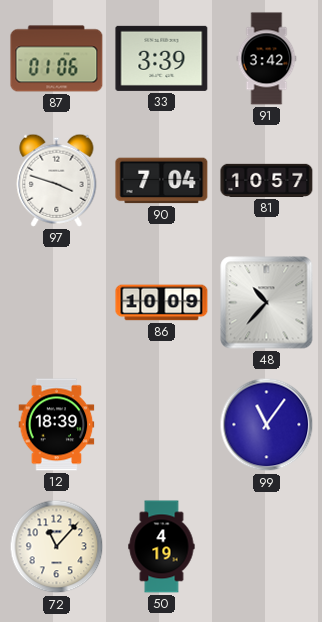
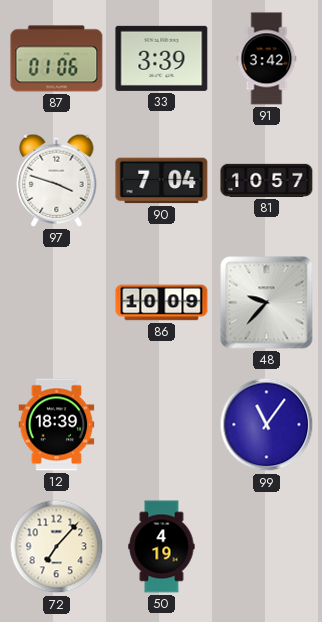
48: 10:37 -> 9:37 (267, 303)
72: 11:07 -> 7:07 (57, 547)
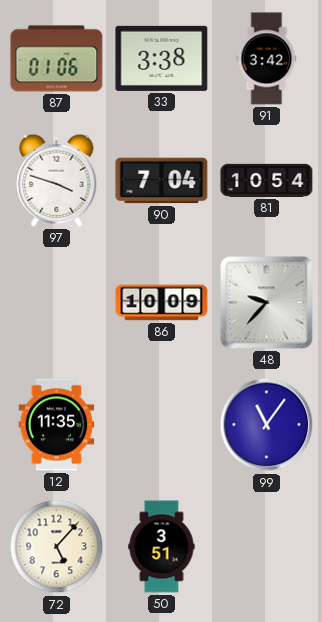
33: 3:39 -> 3:38 (162, 58)
81: 10:57 -> 10:54 (267, 180)
12: 18:39 -> 11:35 (57, 425)
72: 7:07 -> 5:07 (57, 547)
50: 4:19 -> 3:51 (162, 547)
